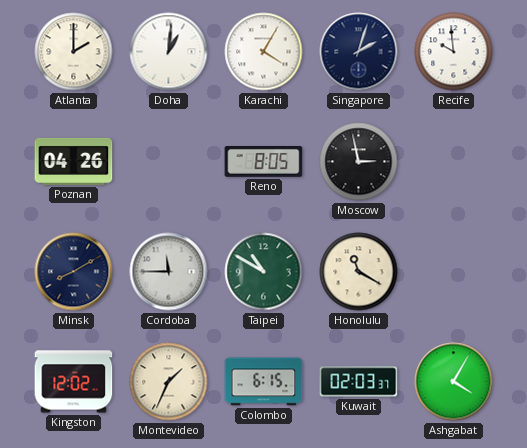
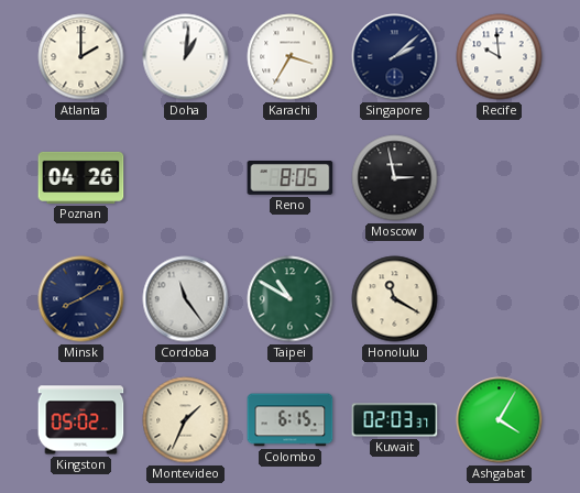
Karachi: 4:05 -> 3:35 (291, 57)
Singapore: 2:03 -> 2:08 (395, 57)
Cordoba: 11:45 -> 11:24 (186, 299)
Kingston: 12:02 -> 05:02 (81, 420)
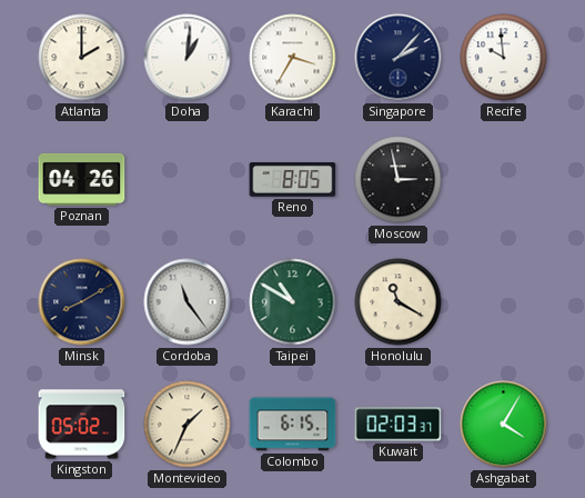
Singapore: 2:08 -> 2:07 (399, 58)
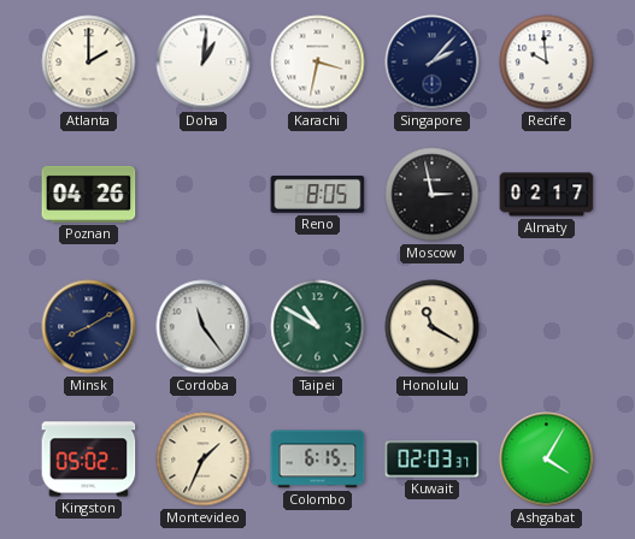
Karachi: 3:35 -> 3:32 (318, 63)
Almaty: none -> 02:17 (547, 195)
